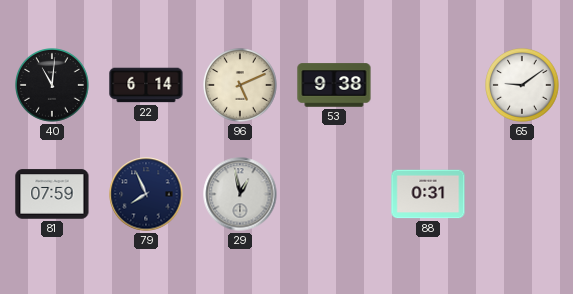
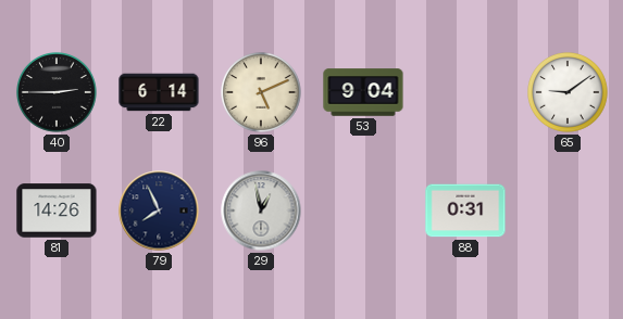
40: 11:01 -> 2:45 (57, 92)
53: 9:38 -> 9:04 (363, 92)
81: 07:59 -> 14:26 (57, 210)
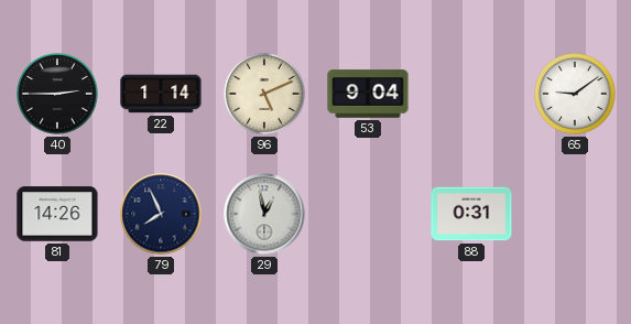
22: 6:14 -> 1:14 (161, 94)
